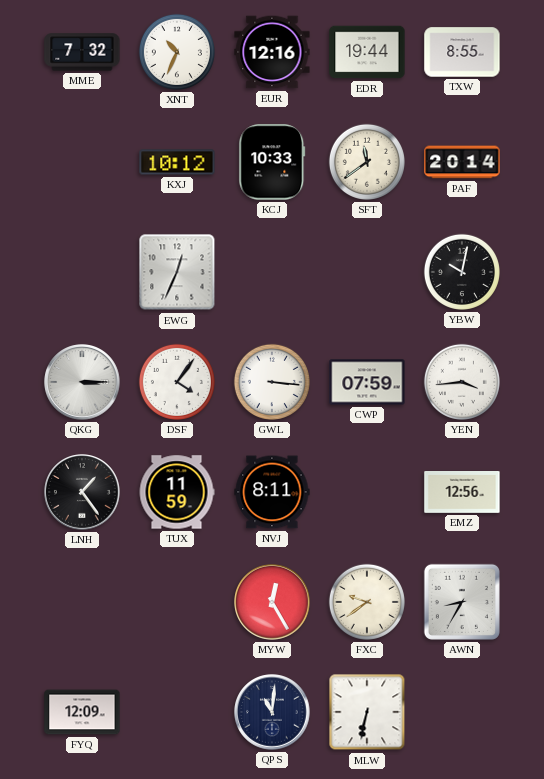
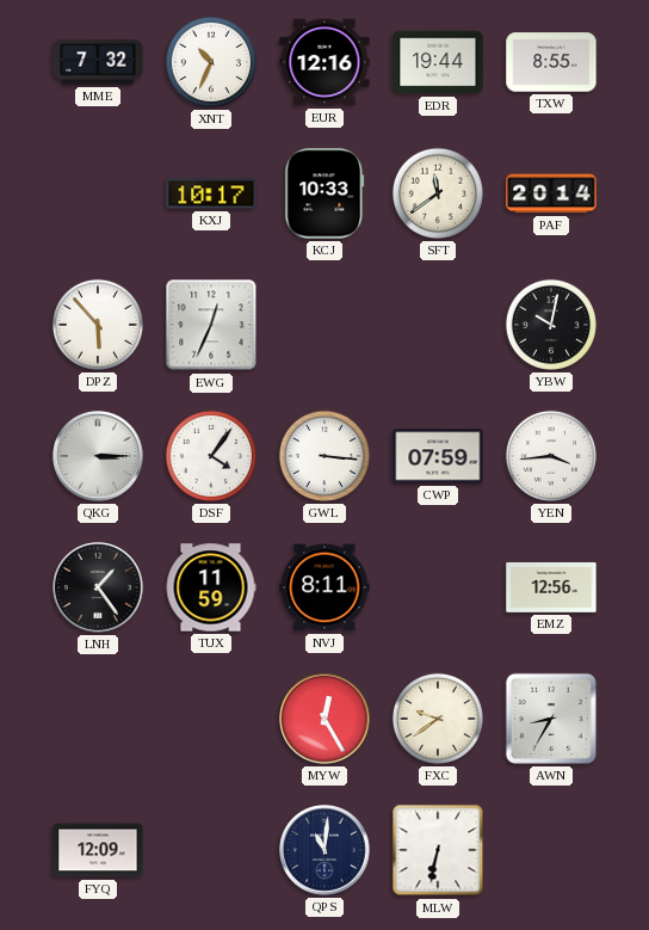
KXJ: 10:12 -> 10:17 (211, 193)
DPZ: none -> 5:53 (98, 325)
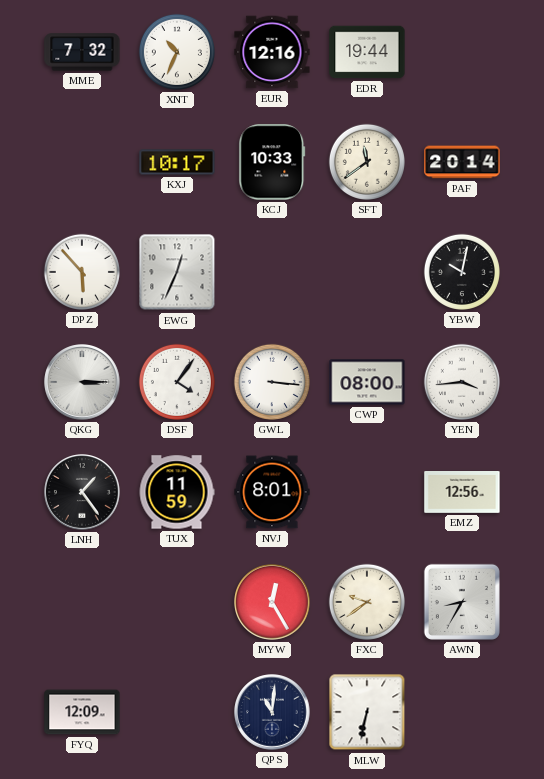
TXW: 8:55 -> none (551, 62)
CWP: 07:59 -> 08:00 (367, 382)
NVJ: 8:11 -> 8:01 (272, 492)
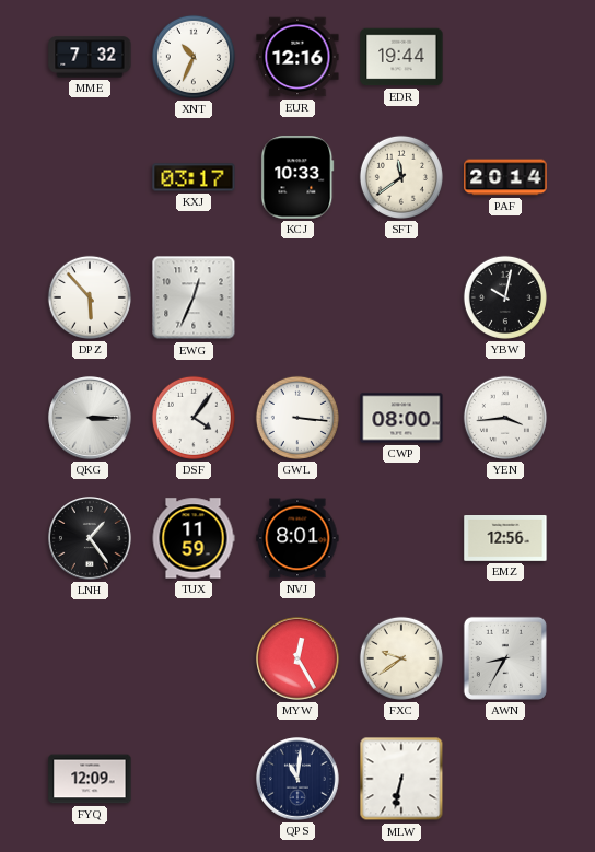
KXJ: 10:17 -> 03:17 (194, 177)
